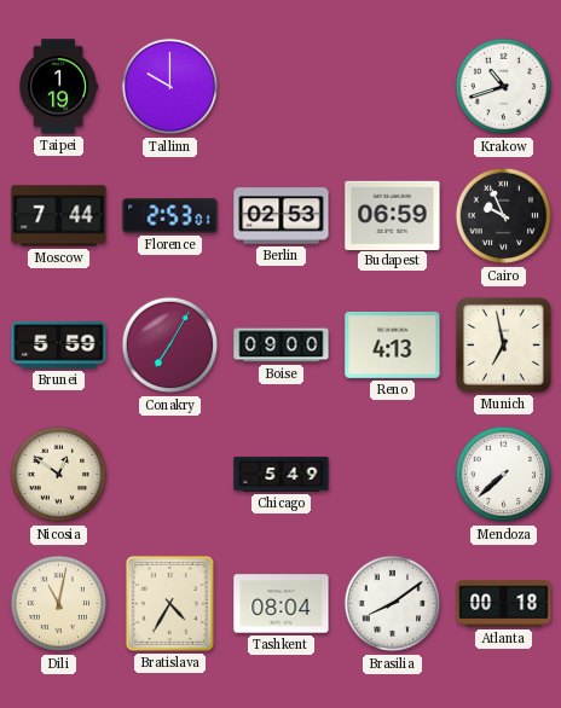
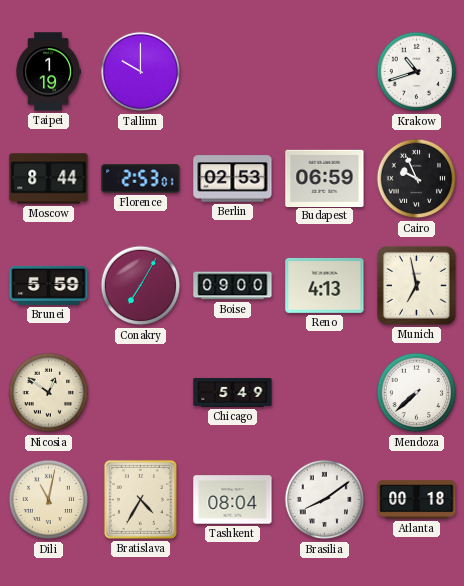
Moscow: 7:44 -> 8:44 (49, 179)
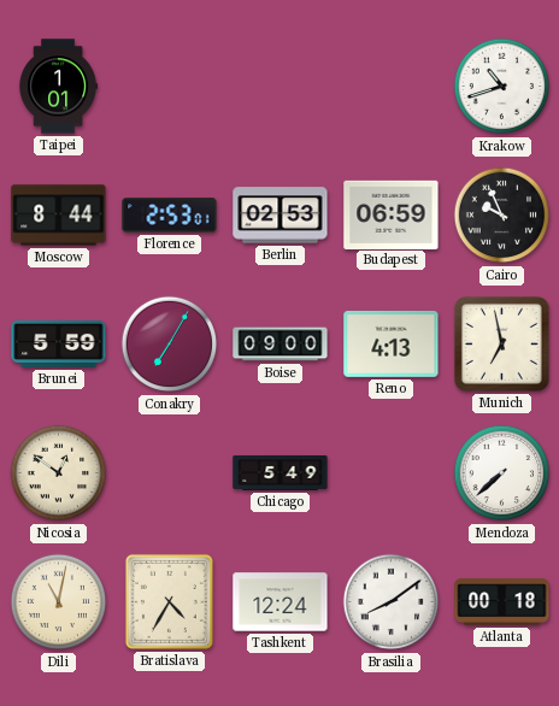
Taipei: 1:19 -> 1:01 (58, 87)
Tallinn: 10:00 -> none (141, 72)
Tashkent: 08:04 -> 12:24 (281, 602)
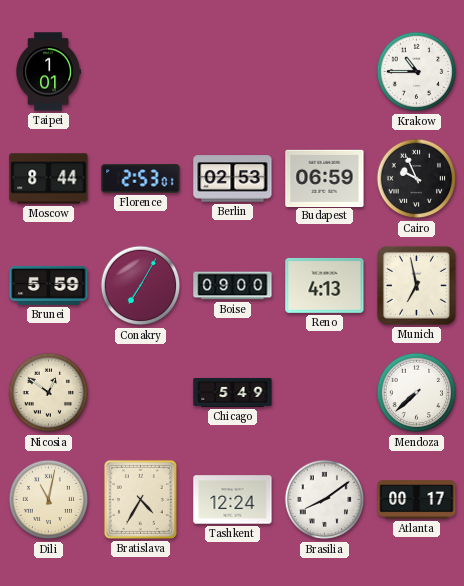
Krakow: 10:42 -> 10:45 (417, 72)
Atlanta: 00:18 -> 00:17 (417, 500)
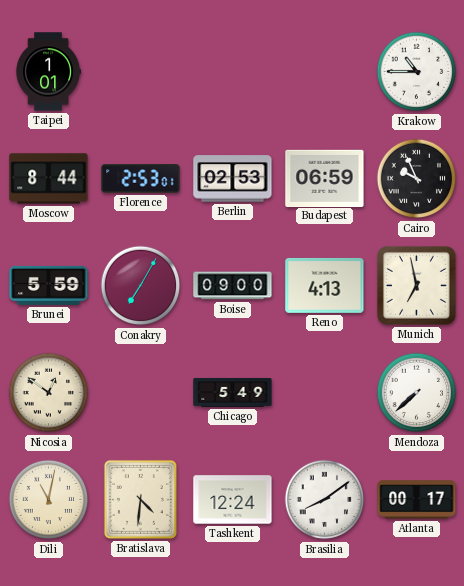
Bratislava: 4:35 -> 4:31 (140, 499)
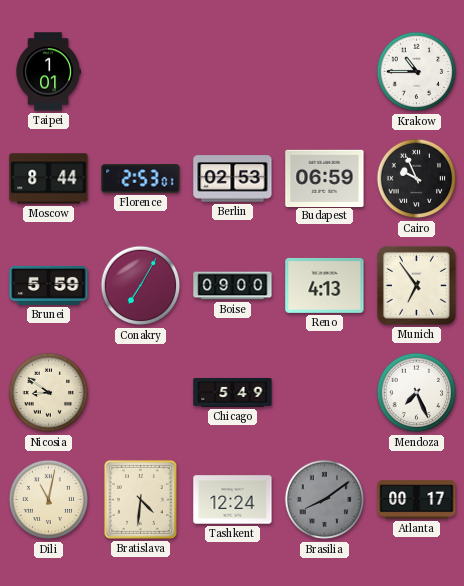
Munich: 6:58 -> 6:54 (416, 285)
Nicosia: 12:51 -> 8:51 (49, 393)
Mendoza: 7:38 -> 7:26 (417, 393)
Brasilia dial: white -> grey (325, 500)
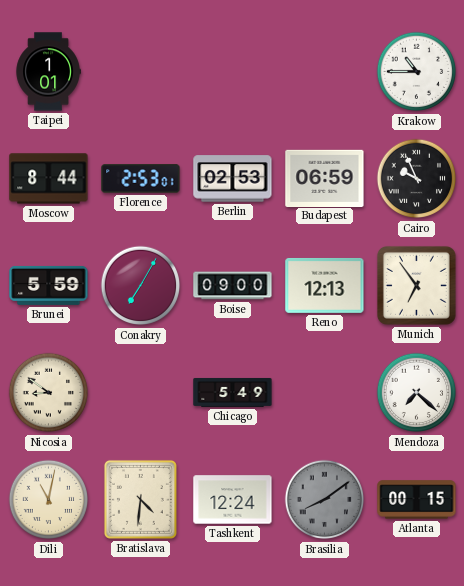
Reno: 4:13 -> 12:13 (325, 285)
Mendoza: 7:26 -> 7:22 (417, 393)
Atlanta: 00:17 -> 00:15 (417, 500)
